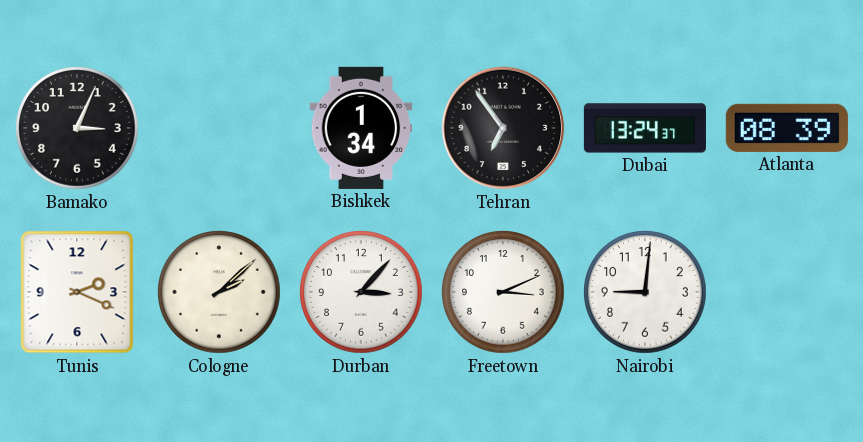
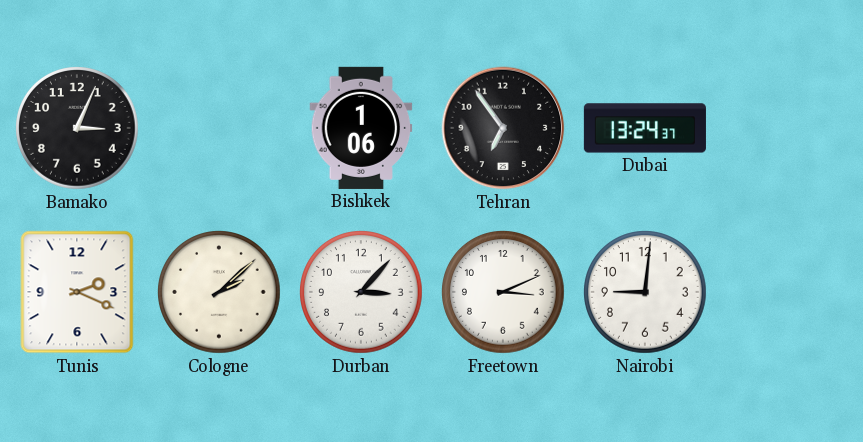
Bishkek: 1:34 -> 1:06 (361, 128)
Atlanta: 08:39 -> none (787, 128)
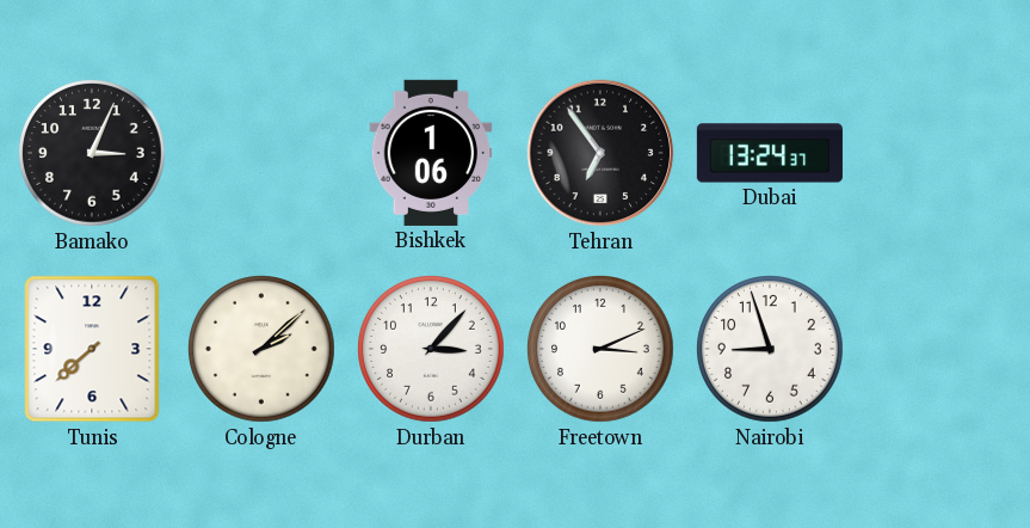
Tunis: 2:19 -> 7:38 (92, 349)
Nairobi: 9:01 -> 8:57 (771, 350)
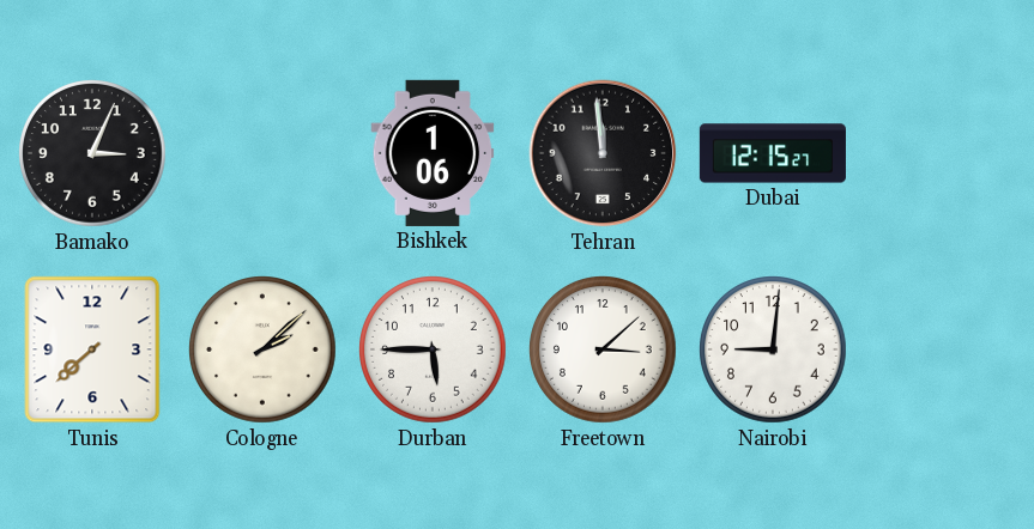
Tehran: 6:54 -> 11:59 (603, 153)
Dubai: 13:24 -> 12:15 (773, 153)
Durban: 3:07 -> 5:45 (434, 351)
Freetown: 3:11 -> 3:08 (604, 351)
Nairobi: 8:57 -> 9:01 (774, 351)
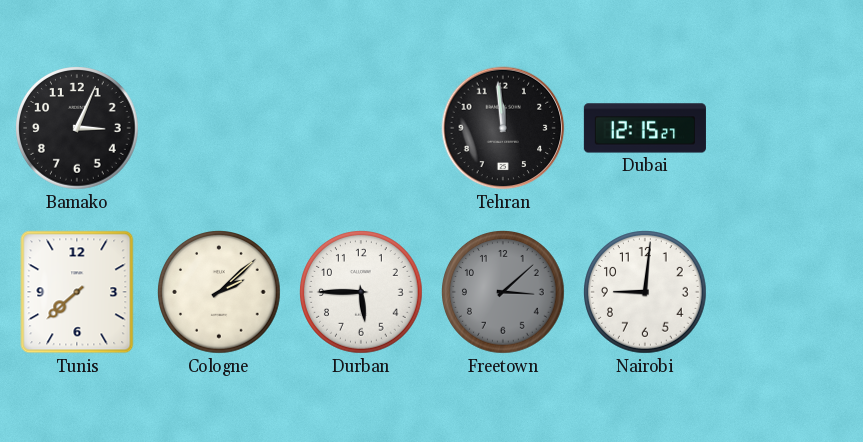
Bishkek: 1:06 -> none (433, 153)
Freetown dial: white -> grey (504, 293)
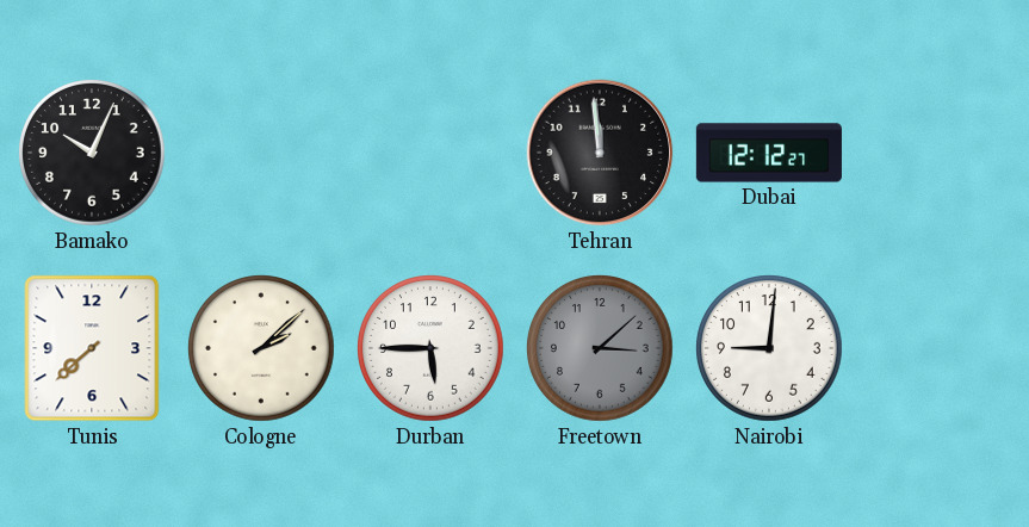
Bamako: 3:04 -> 10:04 (93, 154)
Dubai: 12:15 -> 12:12 (769, 153)
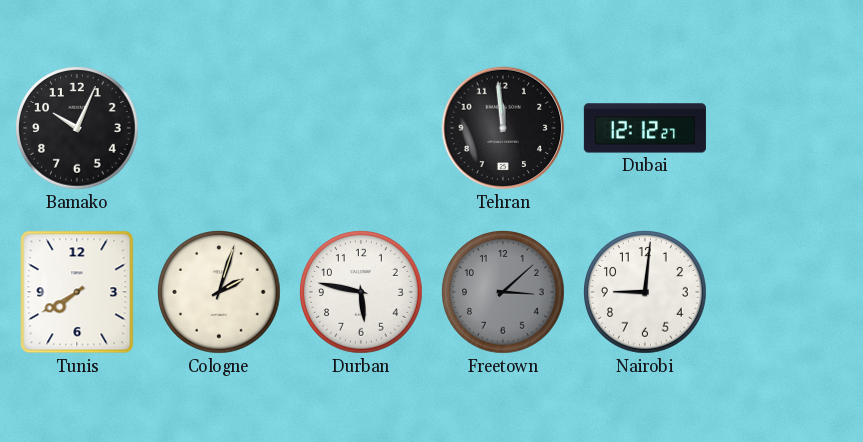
Tunis: 7:38 -> 7:40 (77, 292)
Cologne: 2:08 -> 2:03 (220, 293)
Durban: 5:45 -> 5:47 (362, 293)
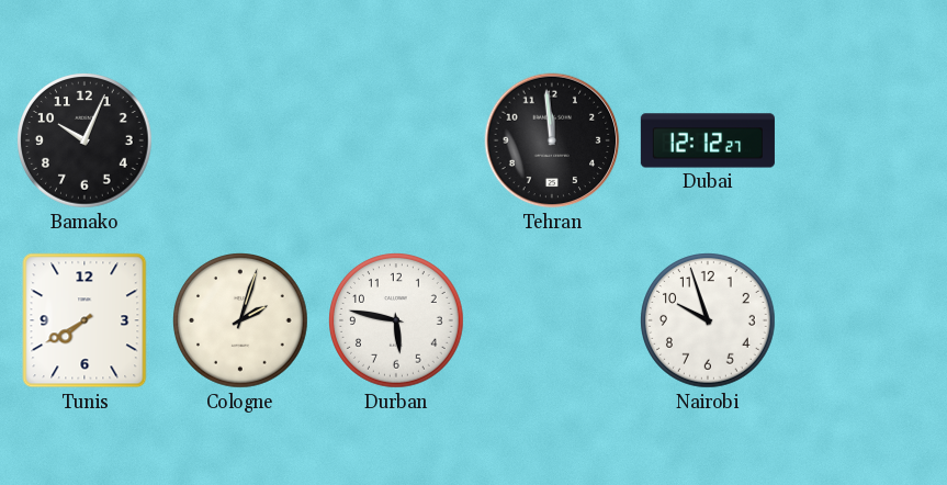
Freetown: 3:08 -> none (504, 293)
Nairobi: 9:01 -> 9:57 (709, 322)
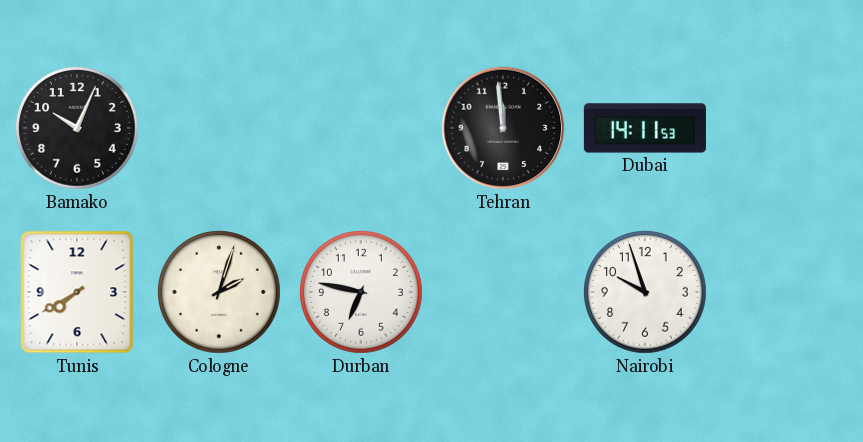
Dubai: 12:12 -> 14:11 (645, 128)
Durban: 5:47 -> 6:47 (362, 293)
